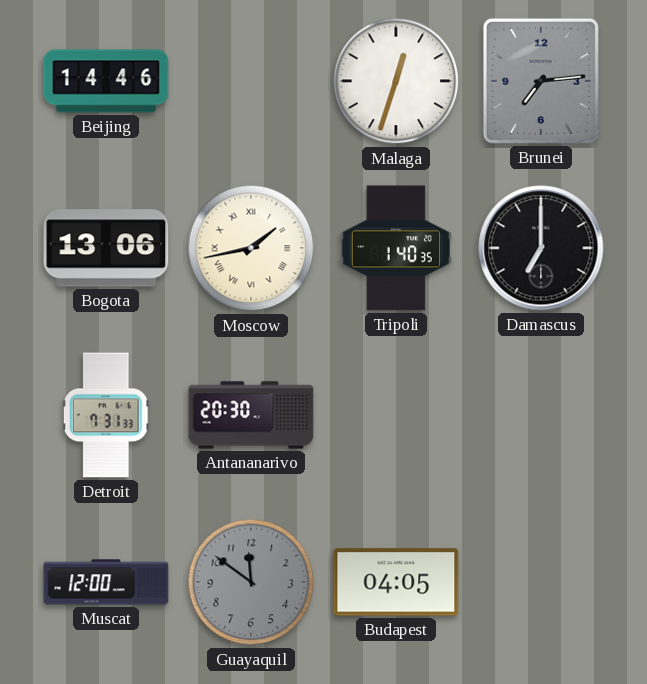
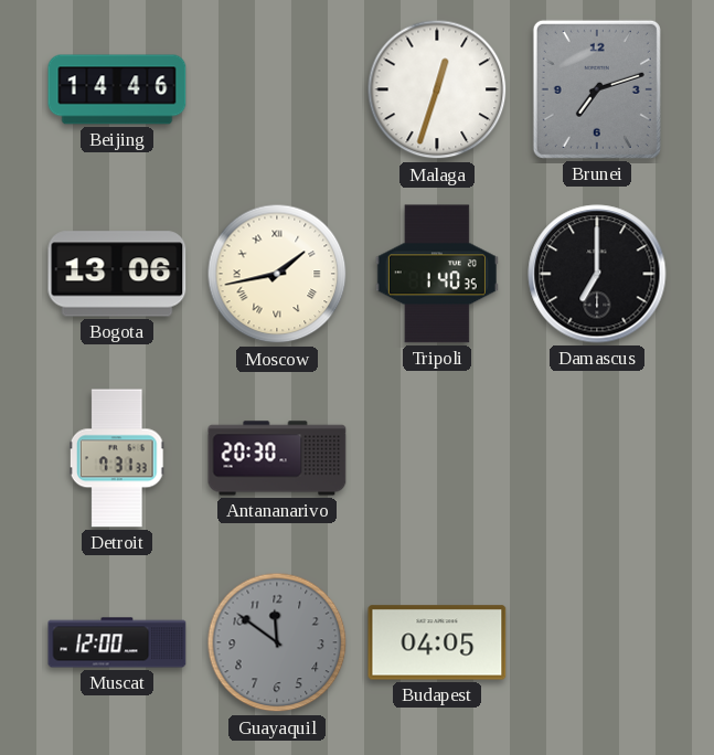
Brunei: 7:14 -> 7:12 (597, 89)
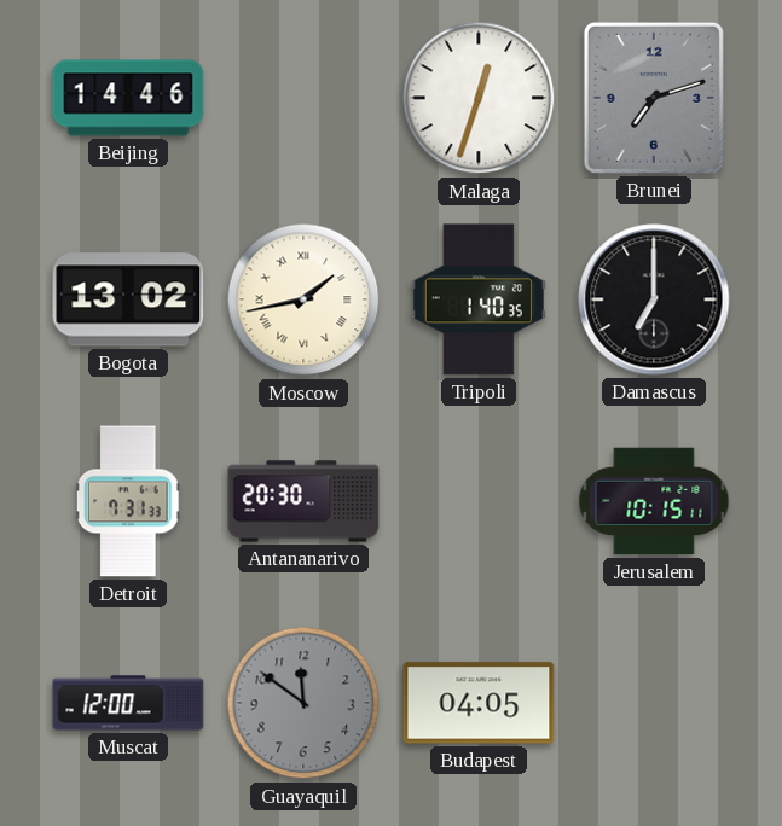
Bogota: 13:06 -> 13:02 (128, 299)
Jerusalem: none -> 10:15 (654, 501)
